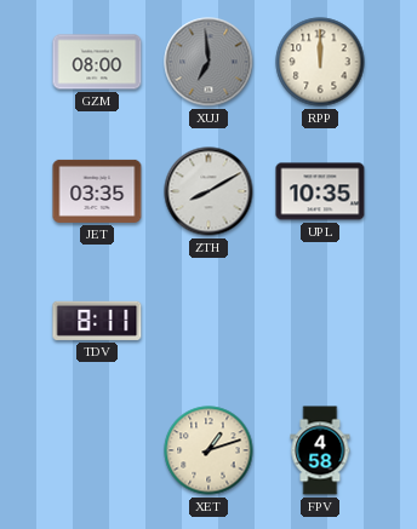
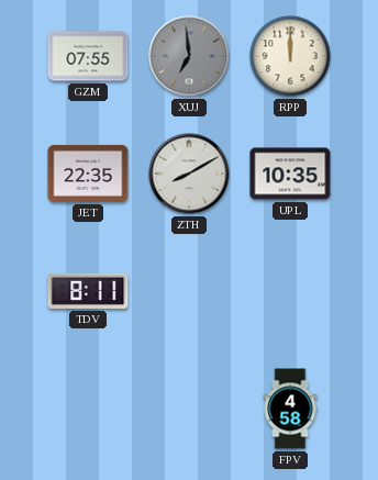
GZM: 08:00 -> 07:55 (88, 56)
JET: 03:35 -> 22:35 (88, 174)
XET: 1:12 -> none (208, 450)
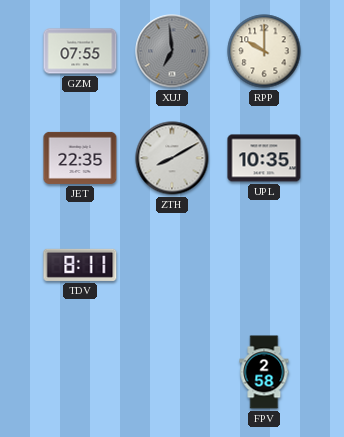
RPP: 12:00 -> 10:00 (264, 51)
FPV: 4:58 -> 2:58 (264, 372)
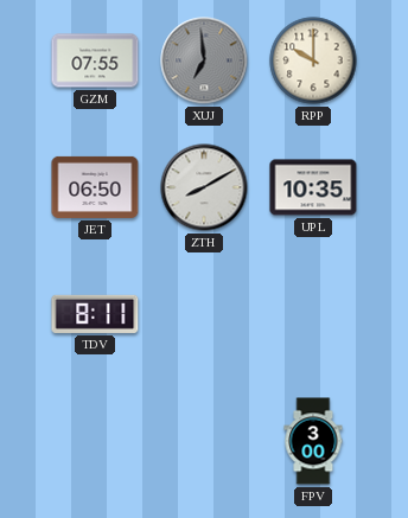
JET: 22:35 -> 06:50 (95, 187)
FPV: 2:58 -> 3:00 (313, 441)
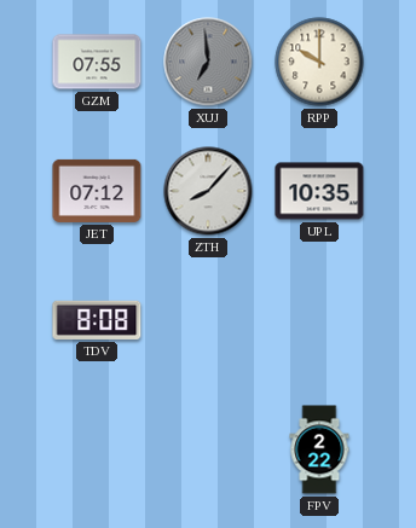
JET: 06:50 -> 07:12 (97, 191)
ZTH: 8:10 -> 8:07 (208, 191)
TDV: 8:11 -> 8:08 (97, 320)
FPV: 3:00 -> 2:22 (319, 449)
